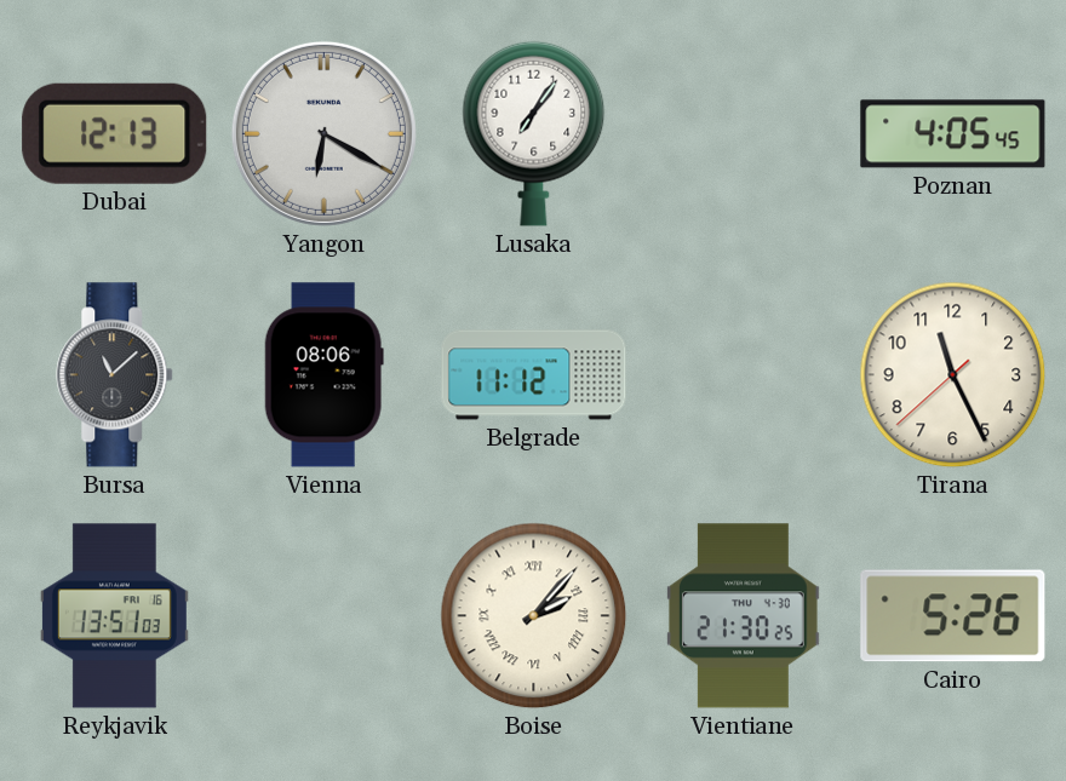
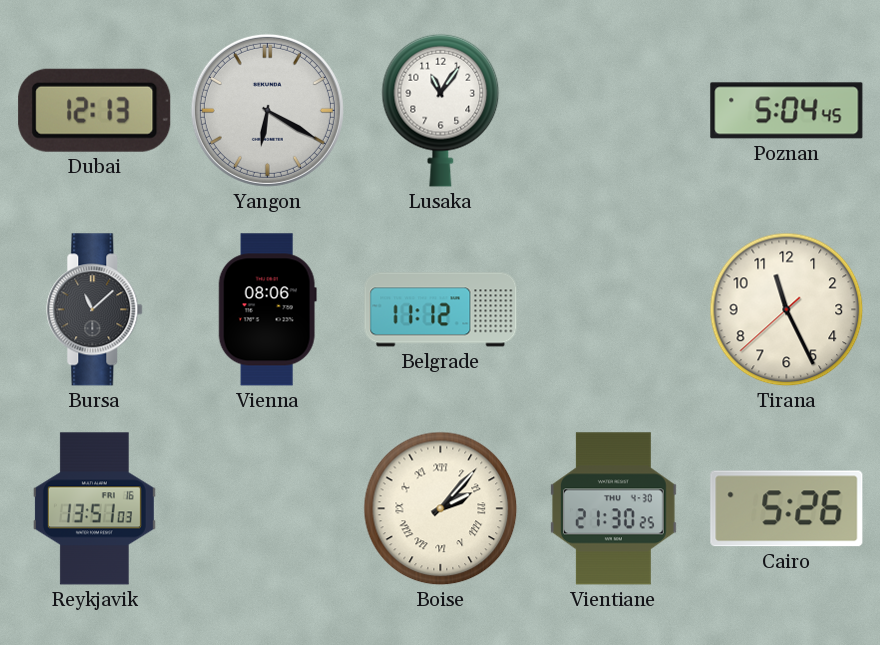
Lusaka: 7:06 -> 11:06 (441, 110)
Poznan: 4:05 -> 5:04 (787, 111)
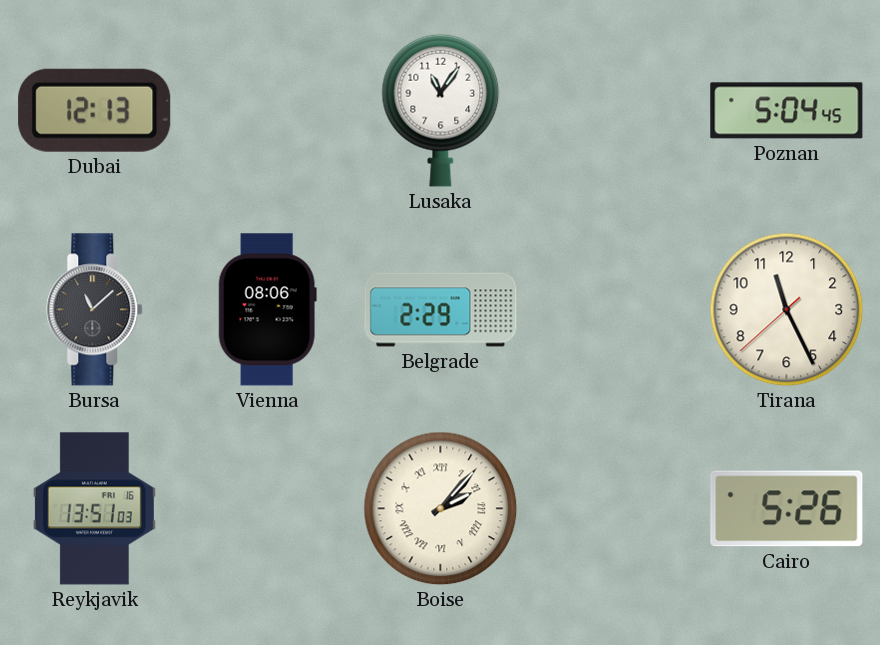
Yangon: 6:20 -> none (267, 110)
Belgrade: 11:12 -> 2:29 (441, 310)
Vientiane: 21:30 -> none (613, 509)
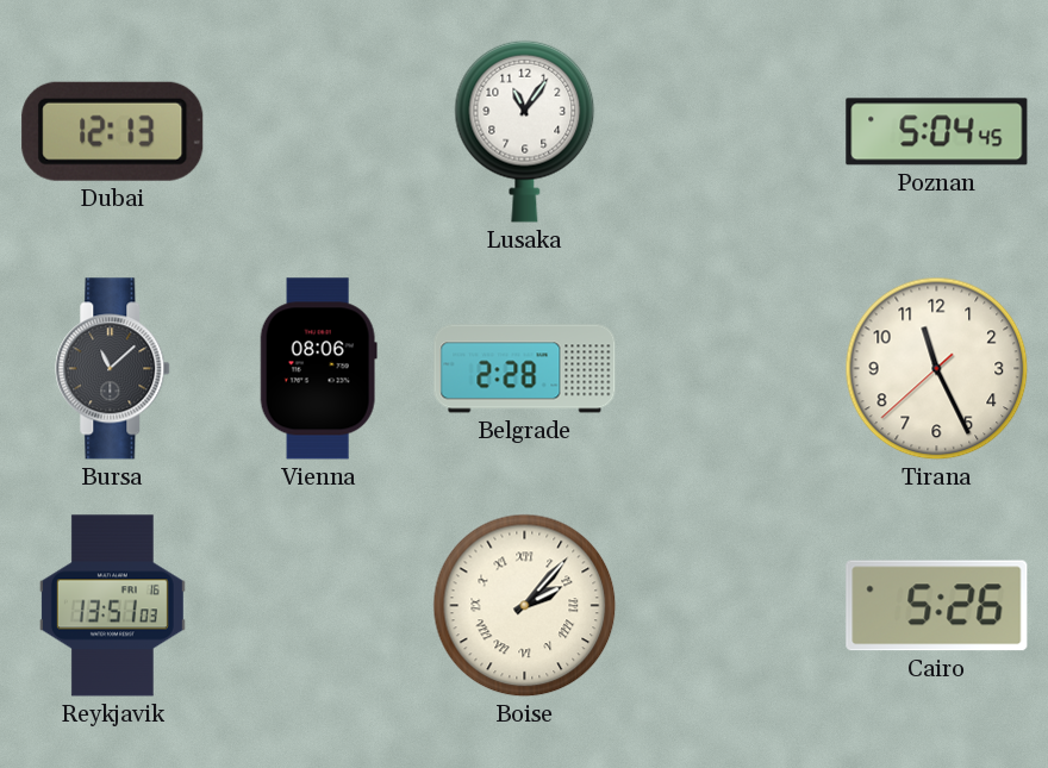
Belgrade: 2:29 -> 2:28 (525, 369)
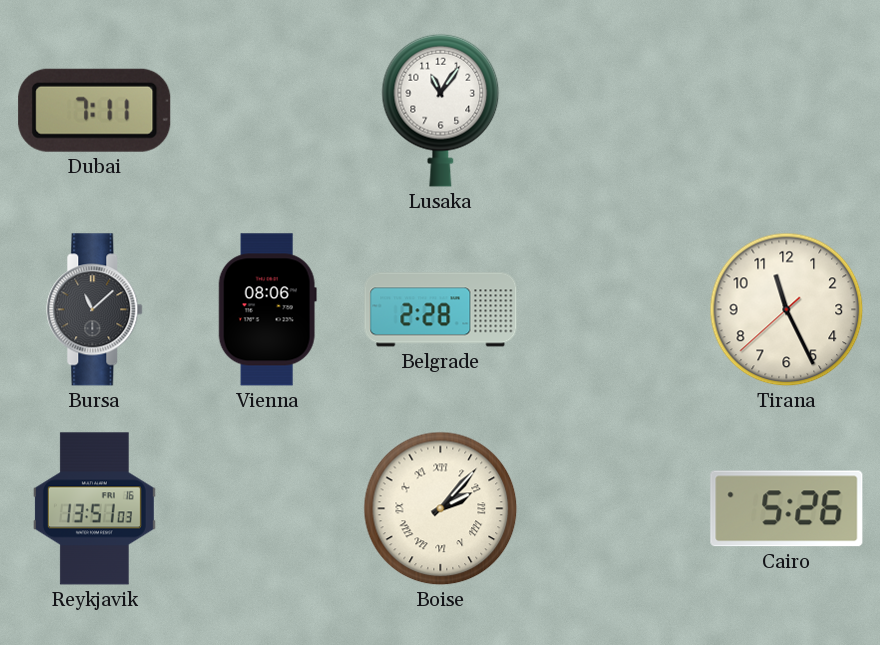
Dubai: 12:13 -> 7:11 (95, 110)
Poznan: 5:04 -> none (937, 132)
